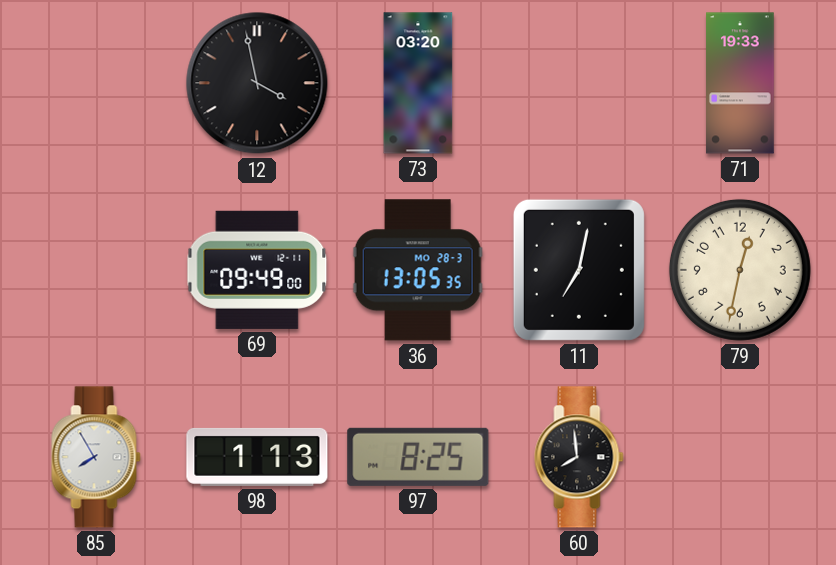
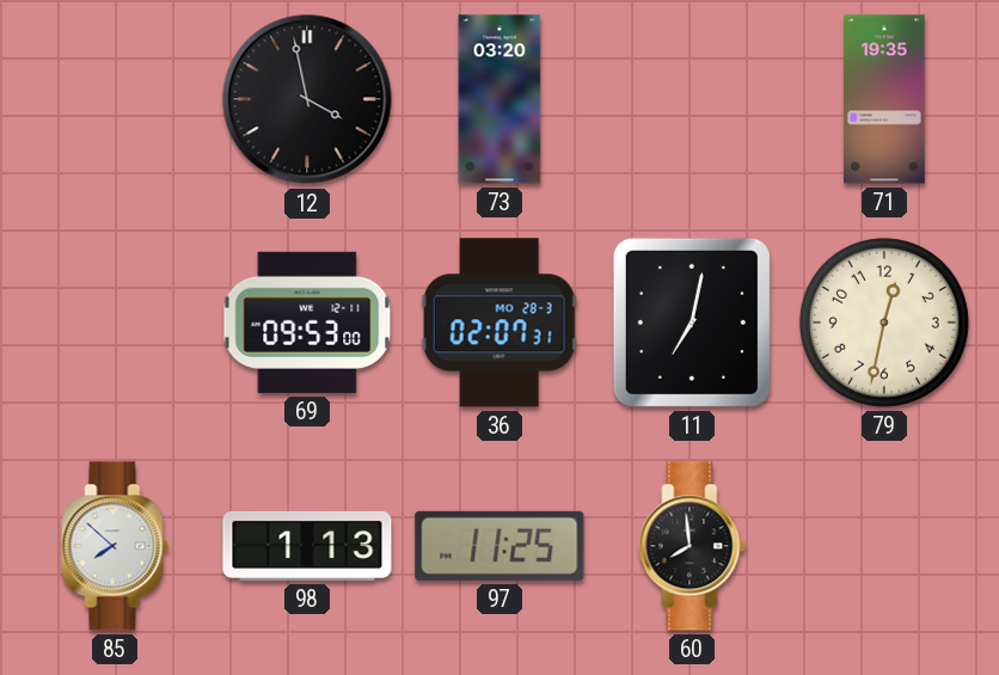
71: 19:33 -> 19:35 (884, 99)
69: 09:49 -> 09:53 (307, 323)
36: 13:05 -> 02:07 (499, 323)
85: 7:55 -> 7:52 (115, 546)
97: 8:25 -> 11:25 (499, 546)
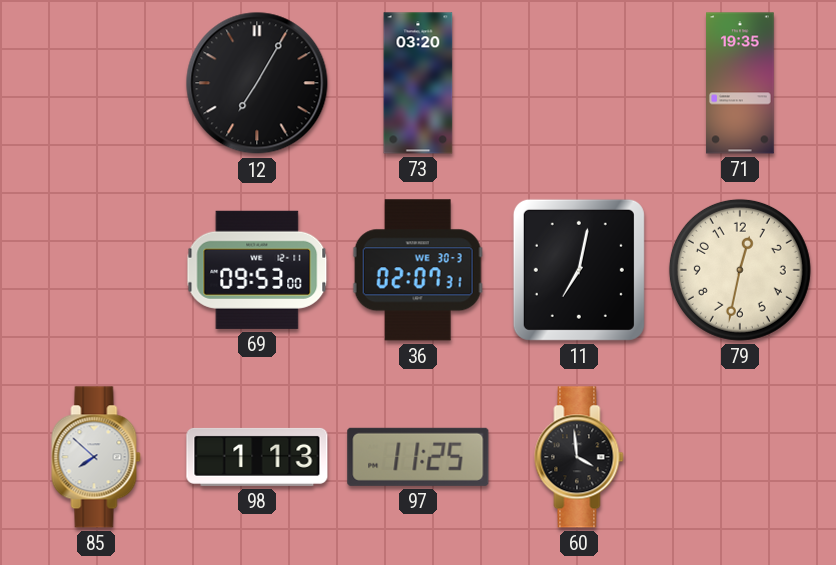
12: 3:58 -> 7:05 (257, 83)
36 date: MO 28-3 -> WE 30-3 (418, 270)
60: 7:59 -> 3:59 (579, 457)
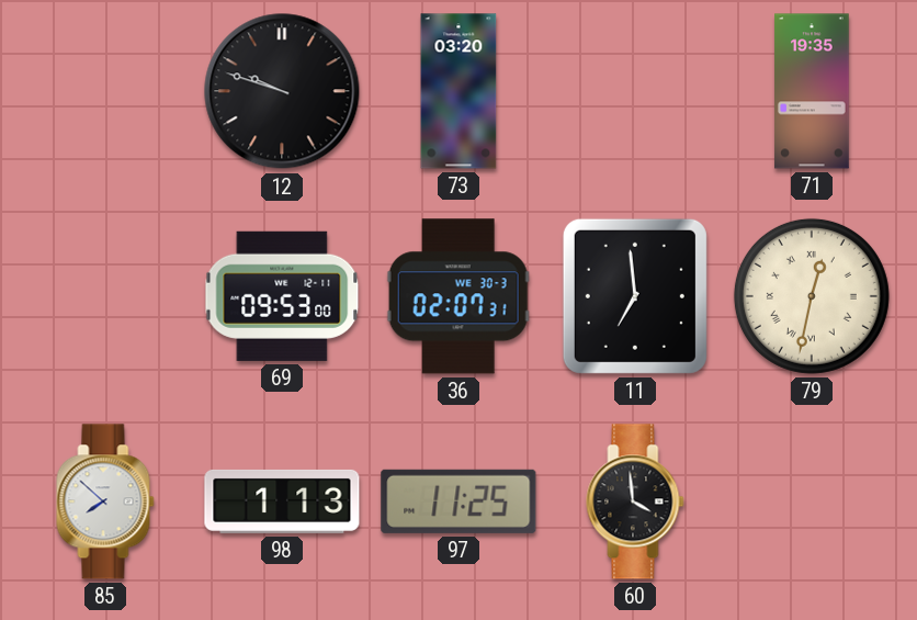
12: 7:05 -> 9:48 (282, 91)
11: 7:02 -> 6:59 (635, 296)
79 numerals: Arabic -> Roman (812, 296)
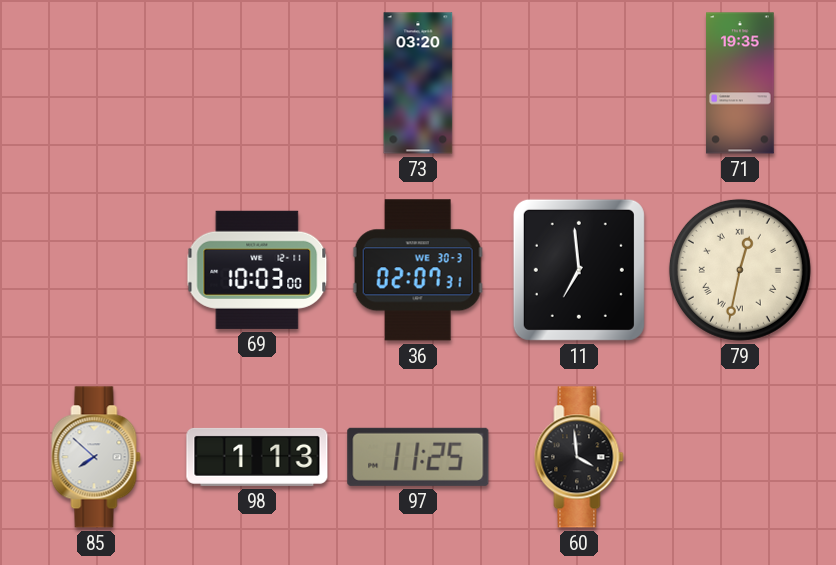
12: 9:48 -> none (282, 91)
69: 09:53 -> 10:03 (257, 270)
